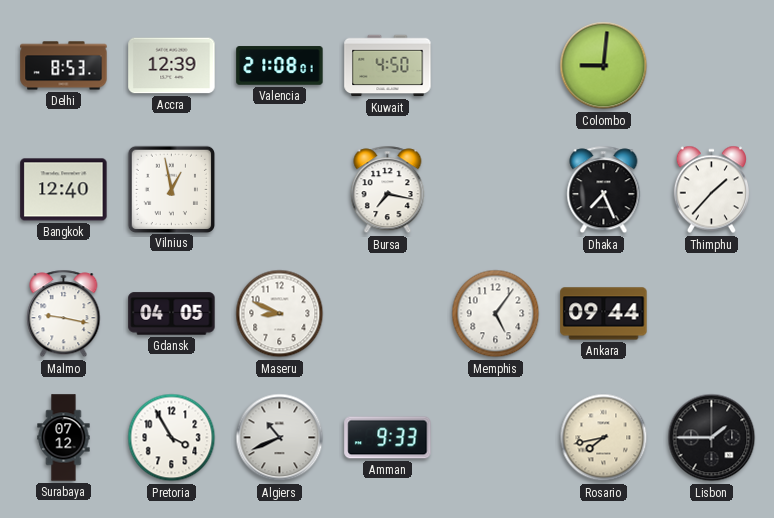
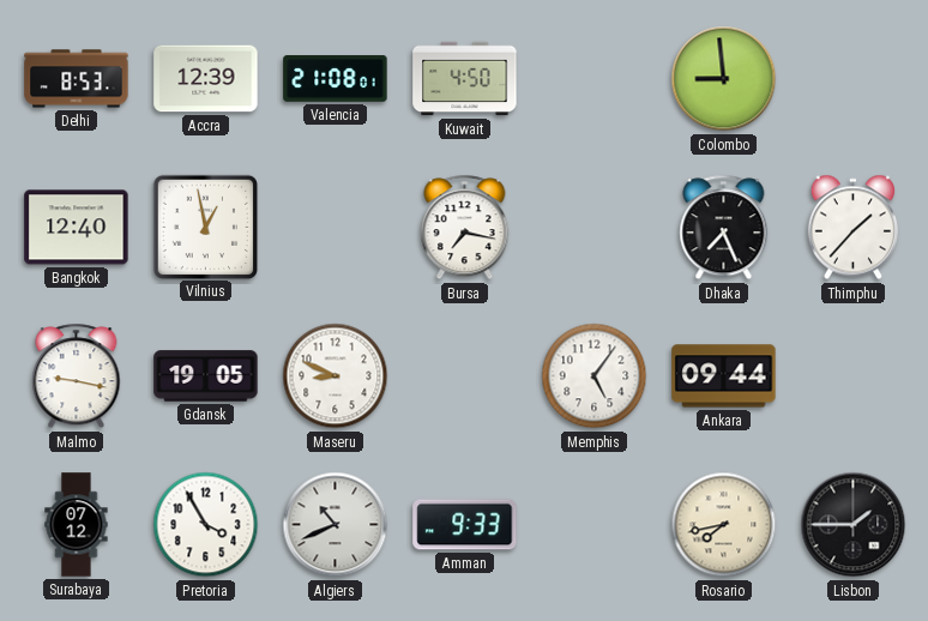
Colombo: 9:01 -> 8:59 (724, 79)
Gdansk: 04:05 -> 19:05 (206, 376)
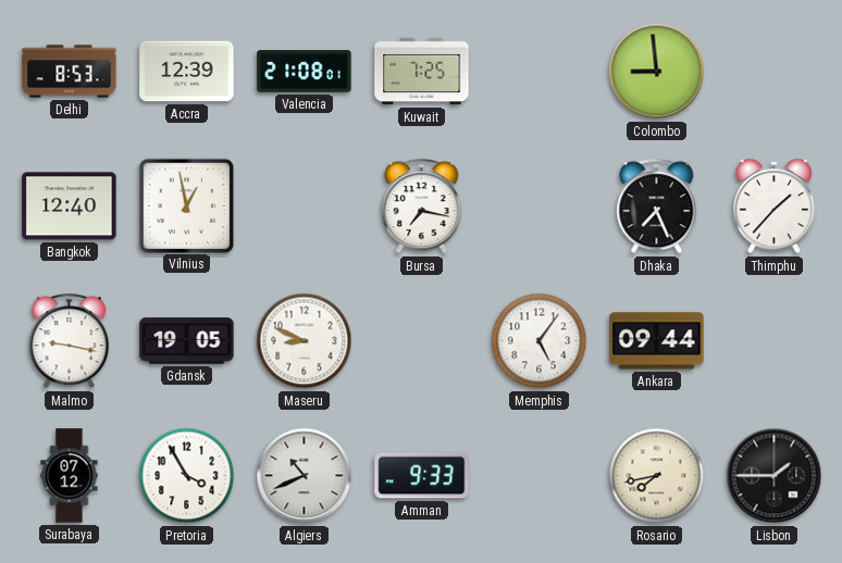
Kuwait: 4:50 -> 7:25 (422, 72)
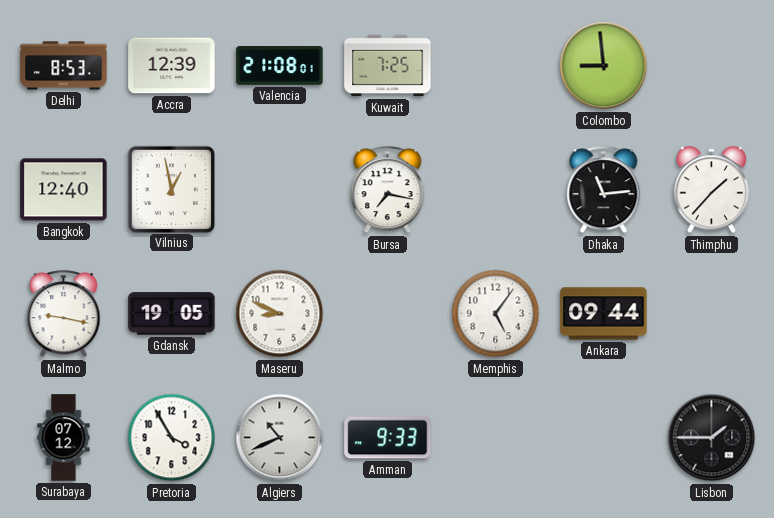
Dhaka: 7:26 -> 11:14 (604, 190)
Rosario: 7:43 -> none (657, 476)
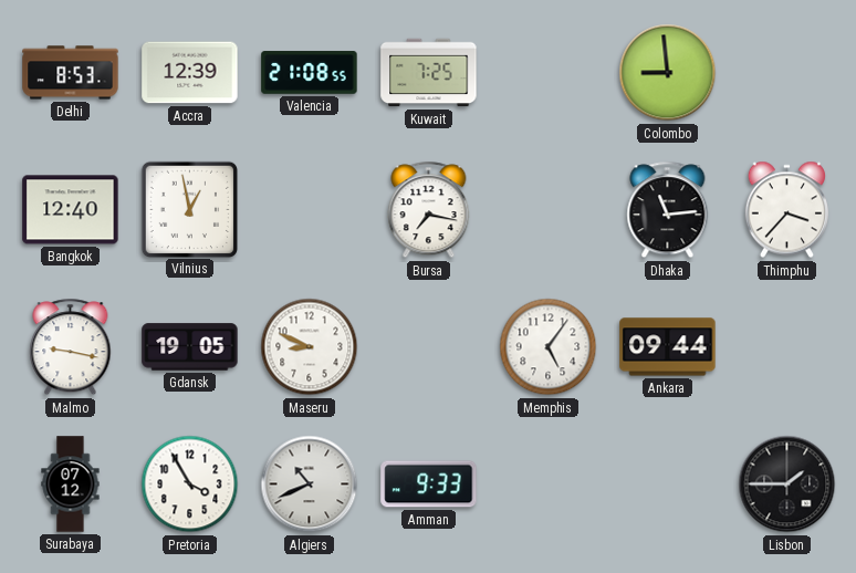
Valencia: 21:08:01 -> 21:08:55 (310, 73)
Thimphu: 1:37 -> 3:37 (786, 210)
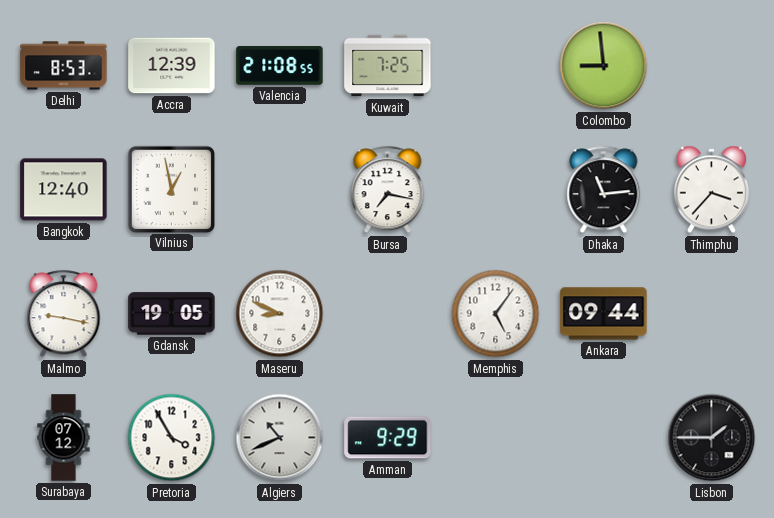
Amman: 9:33 -> 9:29 (388, 438)
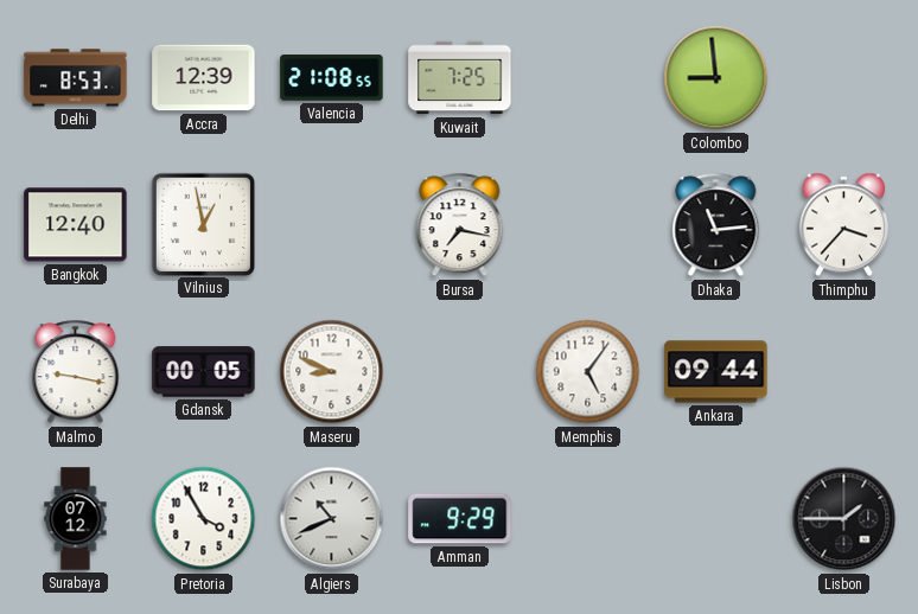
Gdansk: 19:05 -> 00:05 (204, 372)
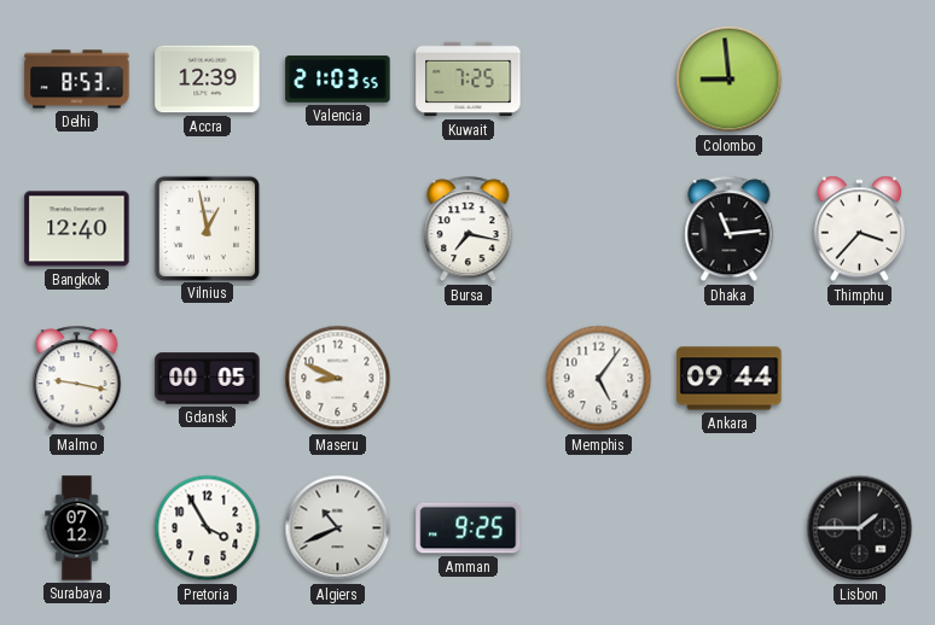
Valencia: 21:08 -> 21:03 (338, 80)
Amman: 9:29 -> 9:25 (469, 528)
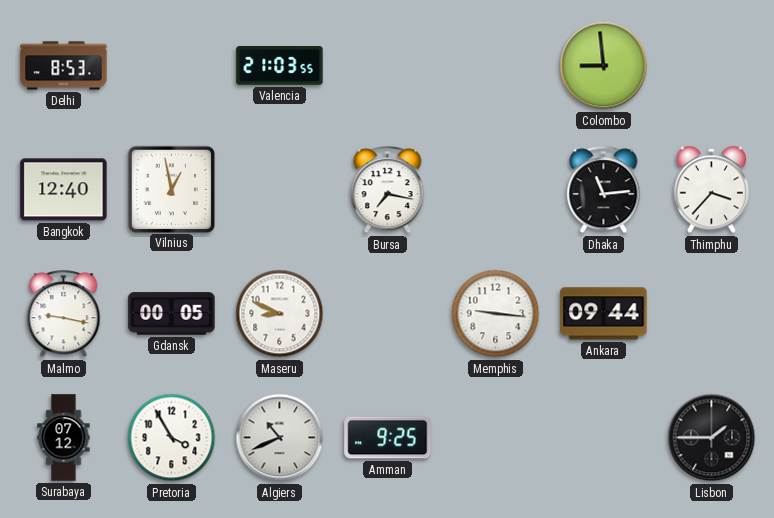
Accra: 12:39 -> none (208, 80)
Kuwait: 7:25 -> none (469, 80)
Memphis: 5:06 -> 9:16 (496, 314)
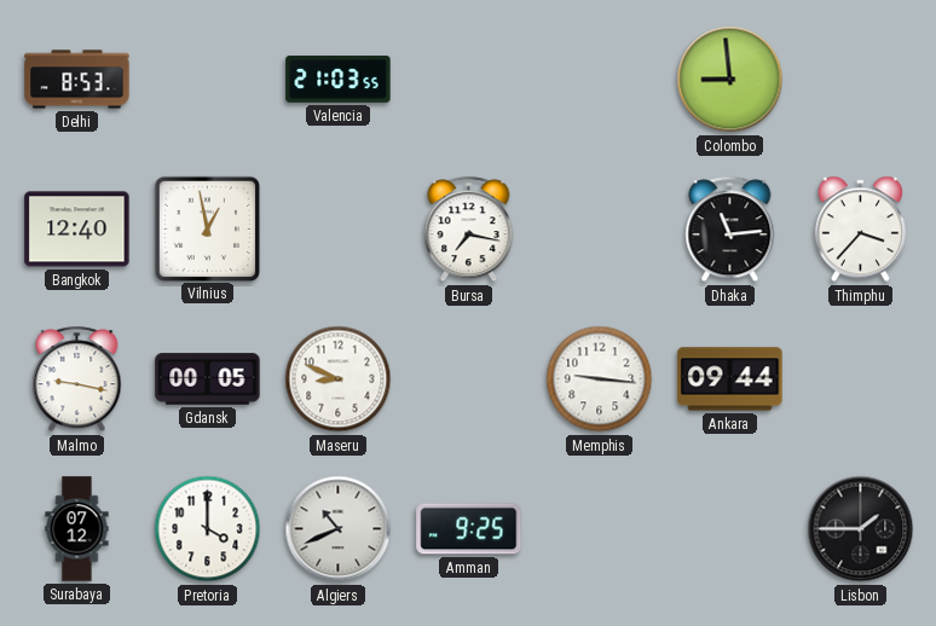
Pretoria: 3:55 -> 4:00 (208, 529)
